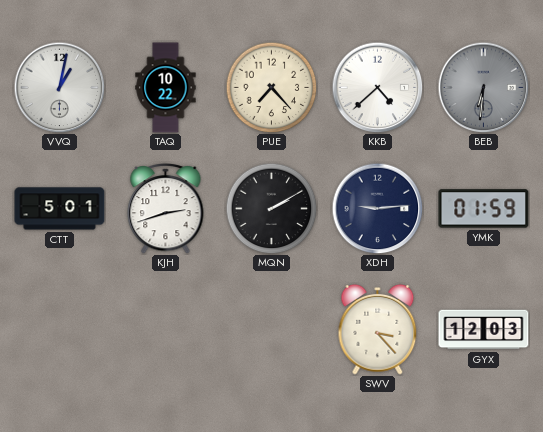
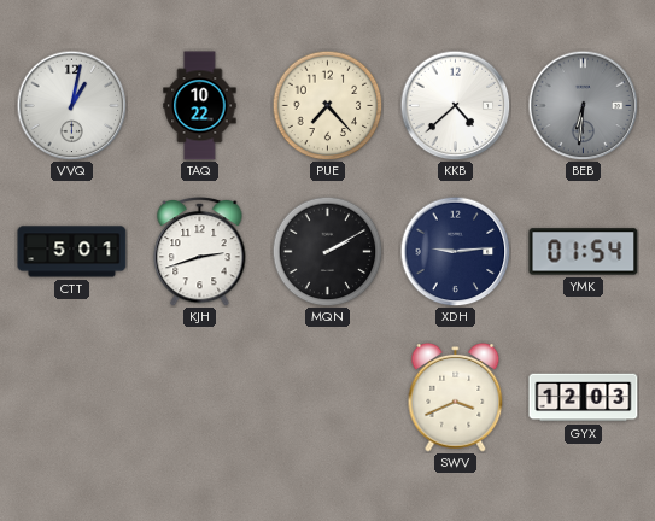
YMK: 01:59 -> 01:54 (584, 252)
SWV: 3:23 -> 3:41 (456, 397)
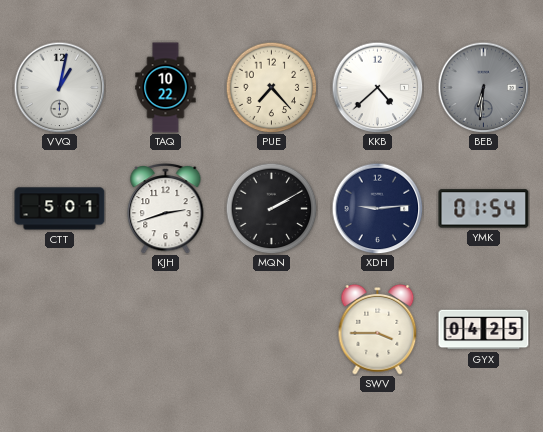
SWV: 3:41 -> 3:45 (378, 329)
GYX: 12:03 -> 04:25 (484, 330)
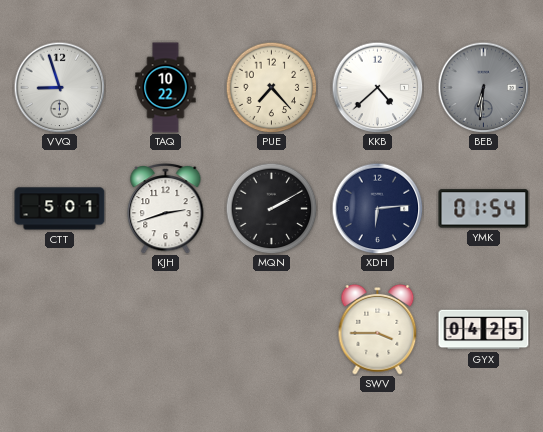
VVQ: 1:02 -> 8:57 (59, 87)
XDH: 9:14 -> 6:14 (377, 208)
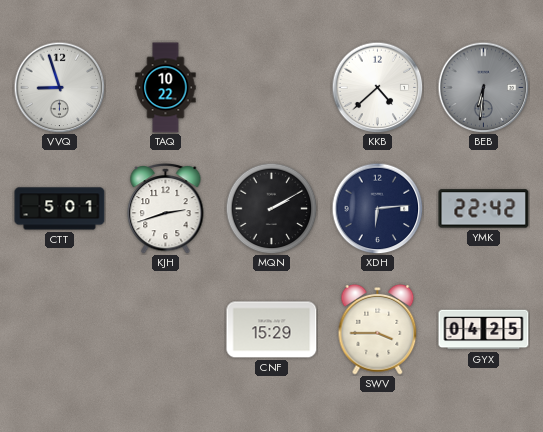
PUE: 7:23 -> none (271, 87)
YMK: 01:54 -> 22:42 (484, 209)
CNF: none -> 15:29 (272, 330)
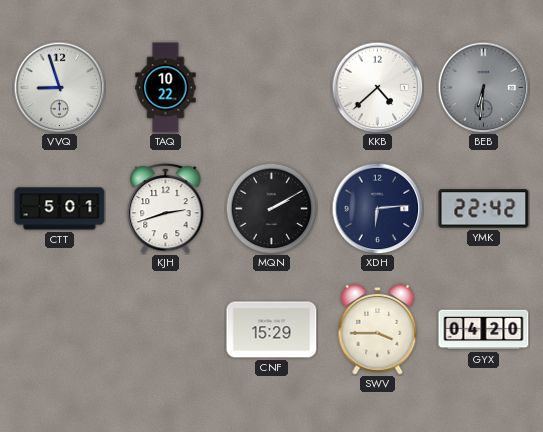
GYX: 04:25 -> 04:20 (484, 330)
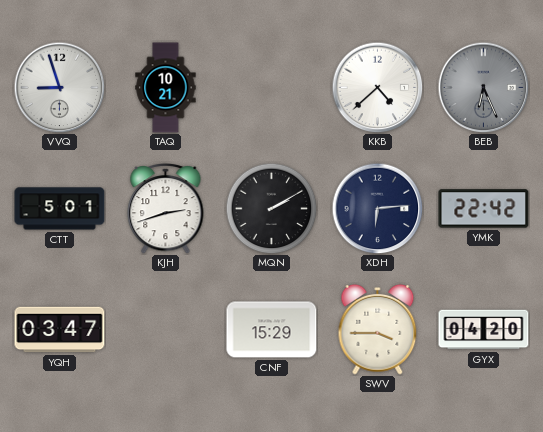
TAQ: 10:22 -> 10:21 (166, 88)
BEB: 6:31 -> 6:26 (483, 87)
YQH: none -> 03:47 (60, 330)
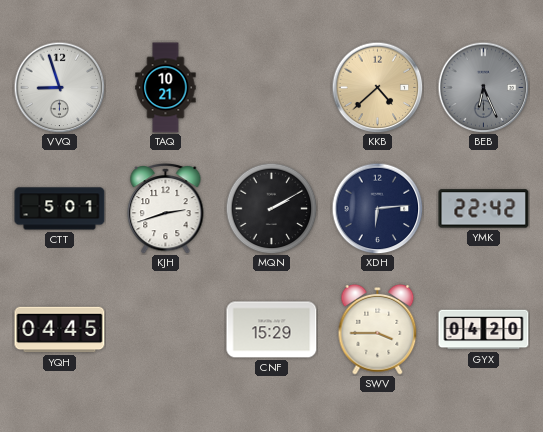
KKB dial: white -> champagne (377, 87)
YQH: 03:47 -> 04:45 (60, 330)
